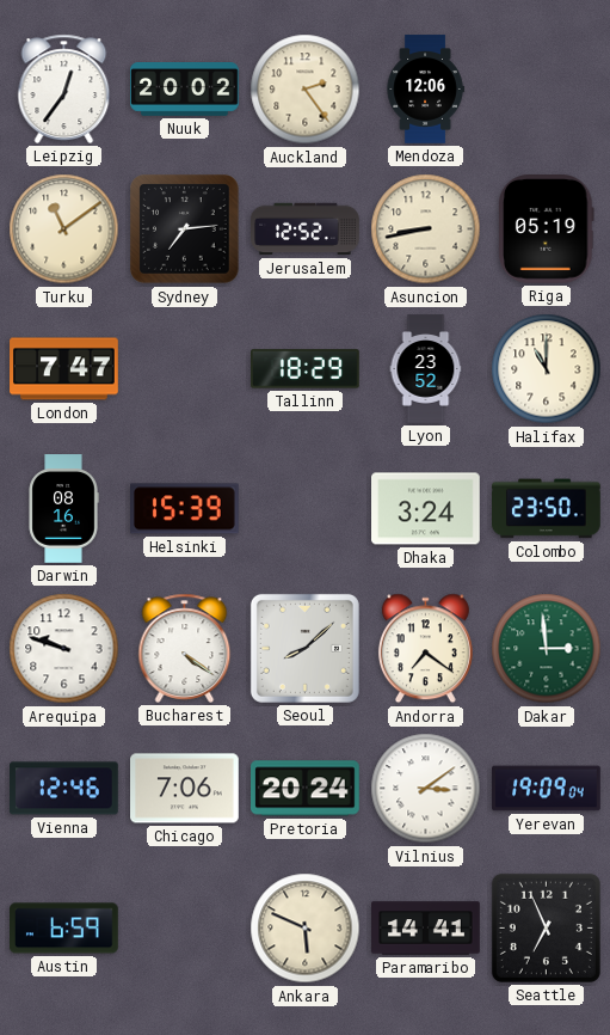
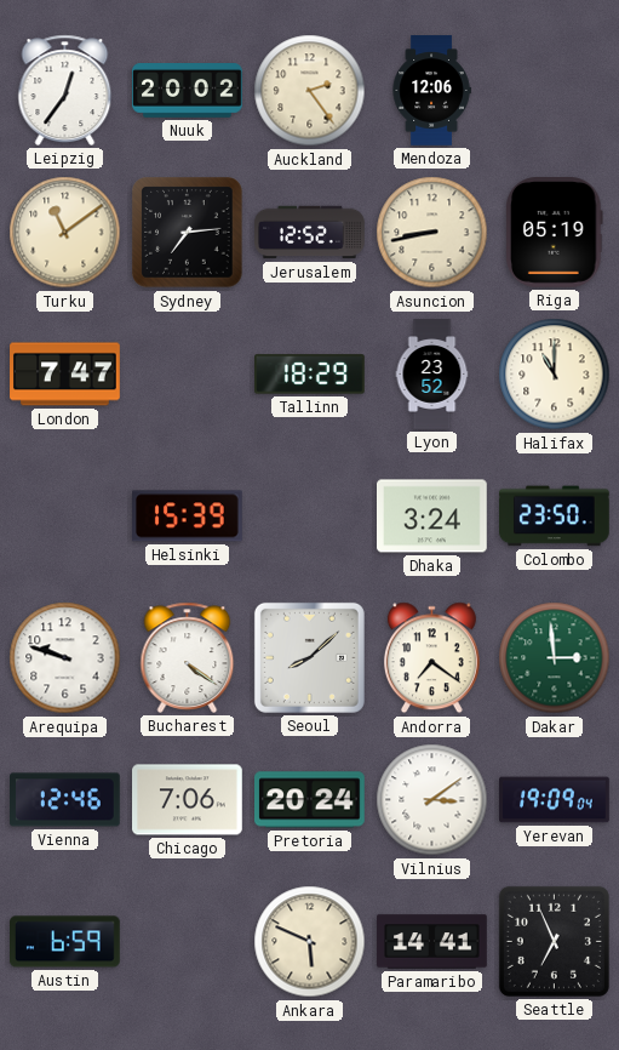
Darwin: 08:16 -> none (63, 509)
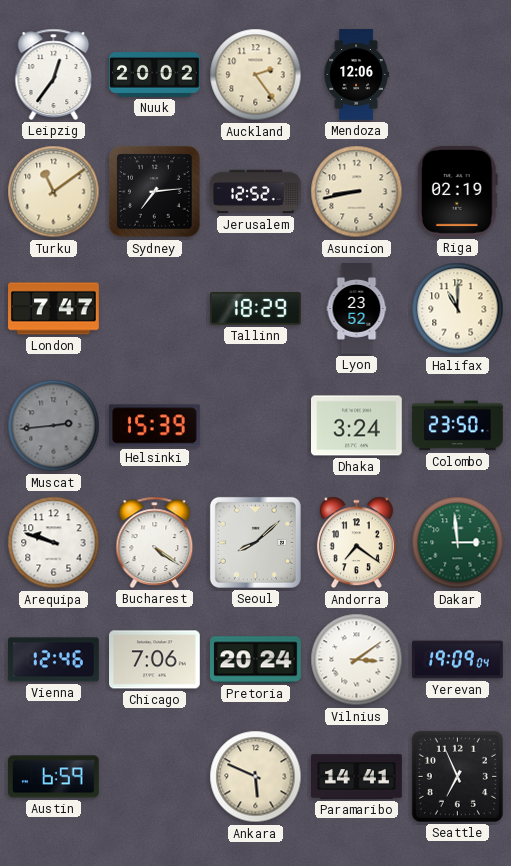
Riga: 05:19 -> 02:19 (458, 192)
Muscat: none -> 2:44 (54, 426)
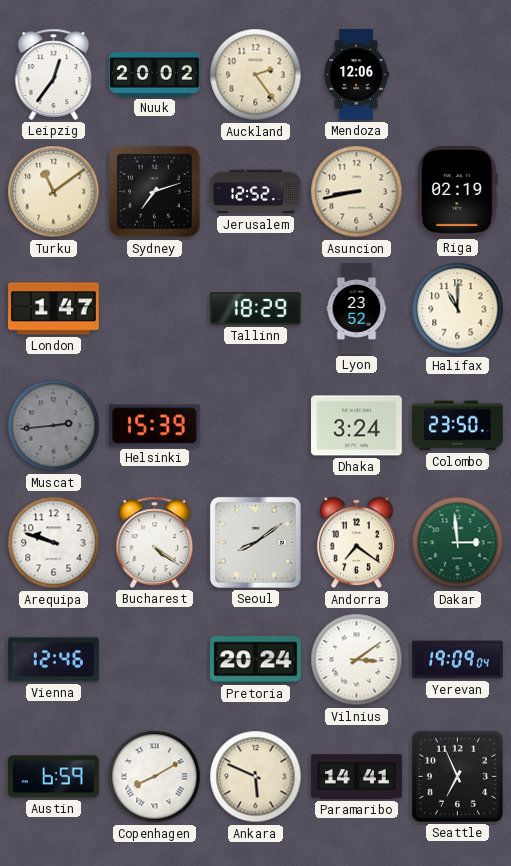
Sydney: 7:14 -> 7:12 (155, 192)
London: 7:47 -> 1:47 (54, 309)
Seoul: 8:08 -> 8:09 (255, 542)
Chicago: 7:06 -> none (155, 660)
Copenhagen: none -> 8:10 (155, 777)
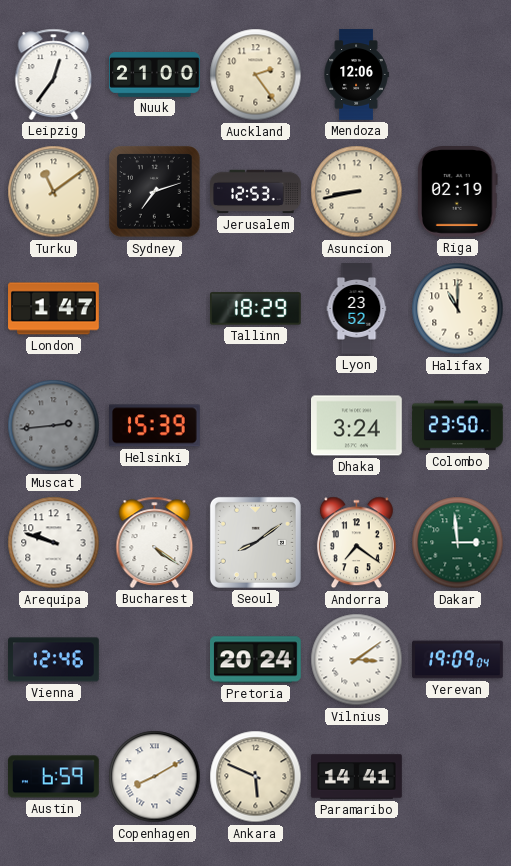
Nuuk: 20:02 -> 21:00 (155, 75)
Jerusalem: 12:52 -> 12:53 (256, 192)
Seattle: 6:56 -> none (457, 776)
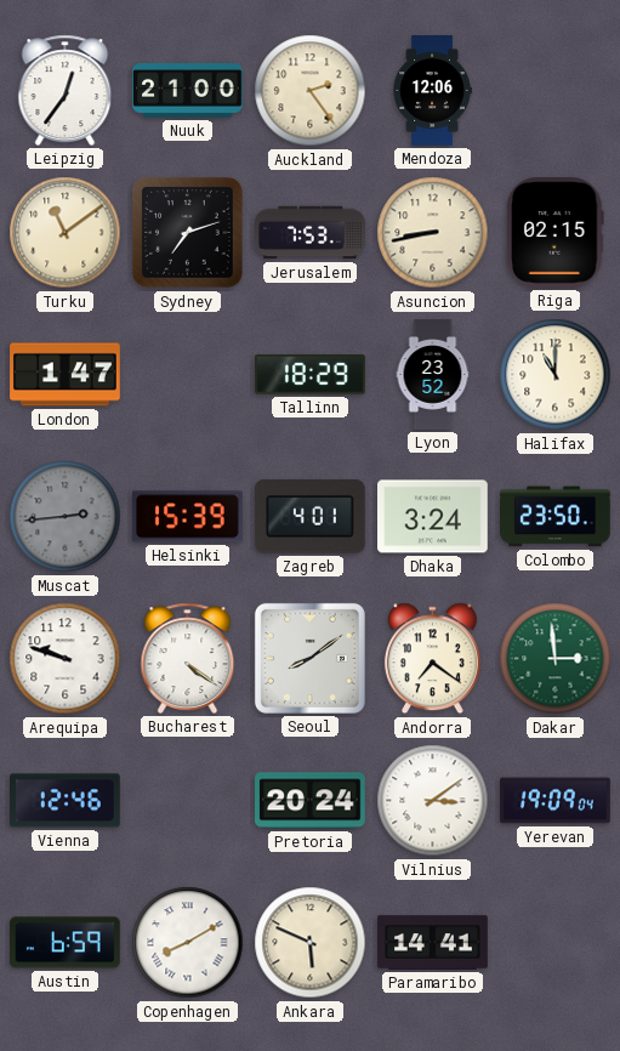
Jerusalem: 12:53 -> 7:53 (311, 233)
Riga: 02:19 -> 02:15 (556, 233)
Zagreb: none -> 4:01 (309, 517)
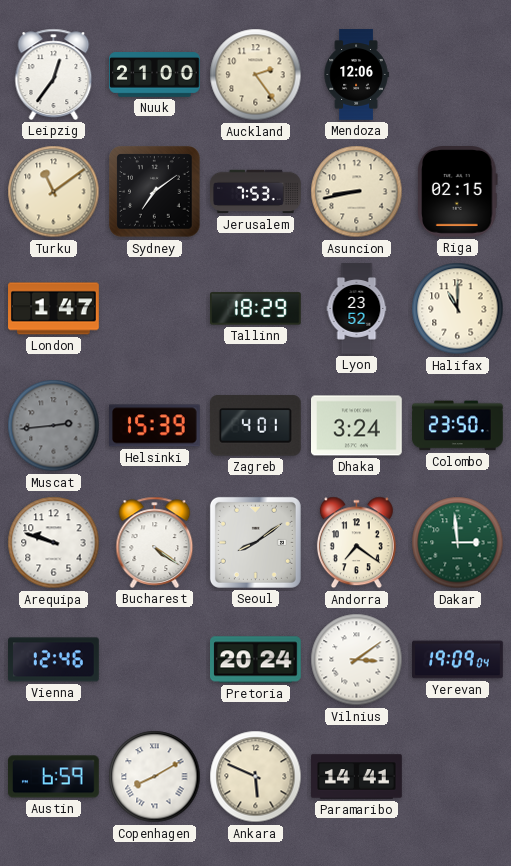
Sydney: 7:12 -> 7:09 (155, 192)
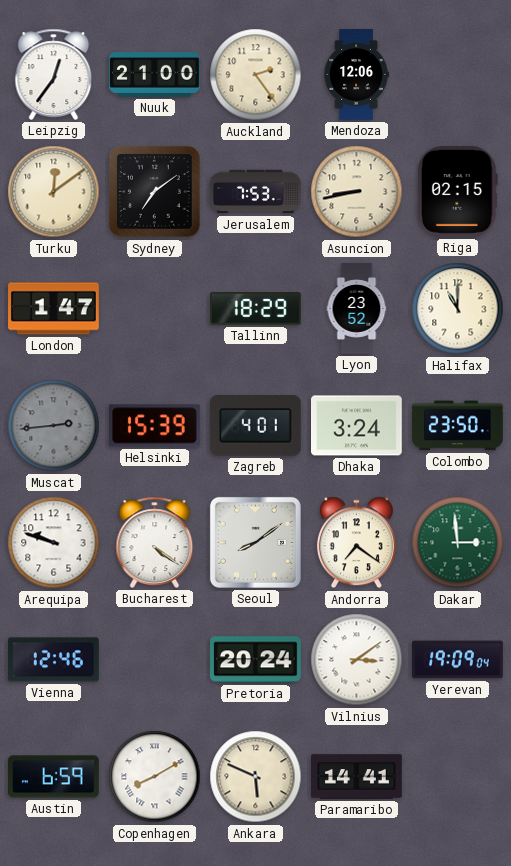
Turku: 11:09 -> 12:09 (54, 192)
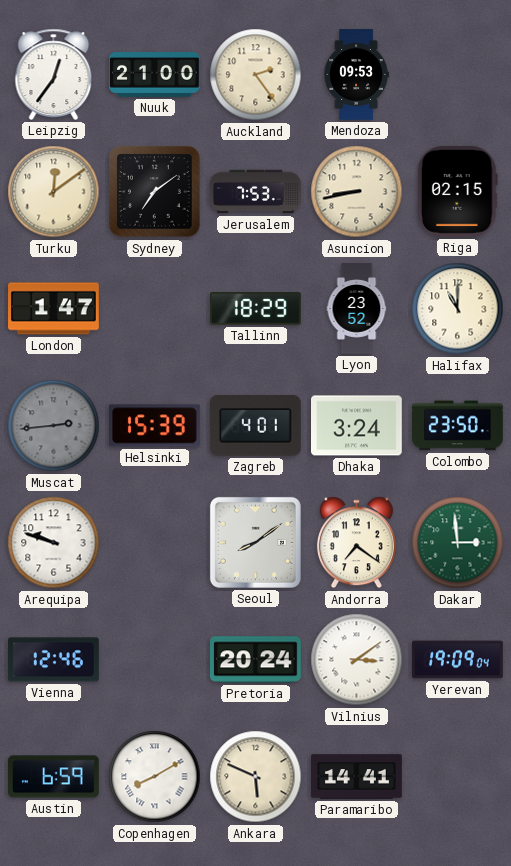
Mendoza: 12:06 -> 09:53 (356, 75)
Bucharest: 4:21 -> none (155, 542)
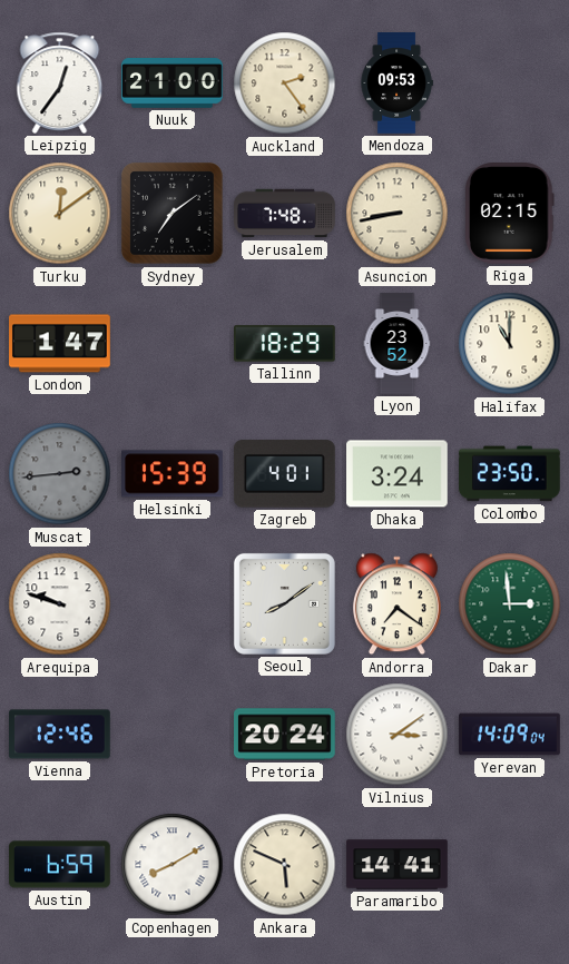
Jerusalem: 7:53 -> 7:48 (285, 214)
Yerevan: 19:09 -> 14:09 (510, 735)
